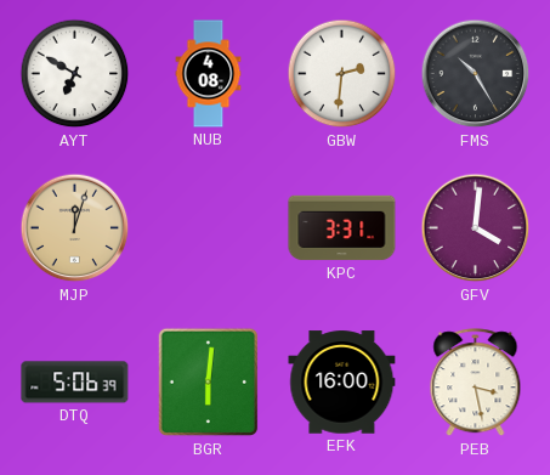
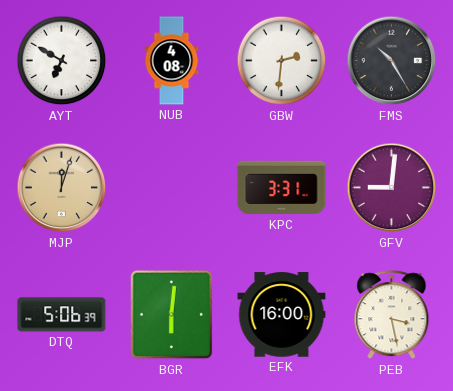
GFV: 4:01 -> 9:01 (392, 188)
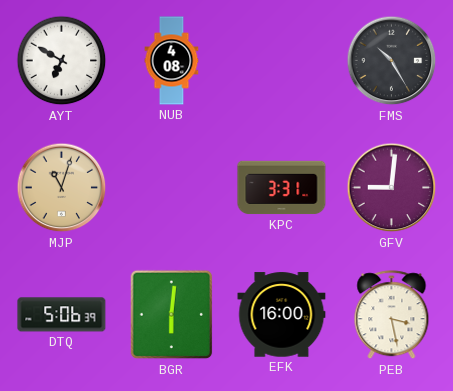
GBW: 2:31 -> none (282, 61)
MJP: 12:03 -> 11:03 (62, 188)
